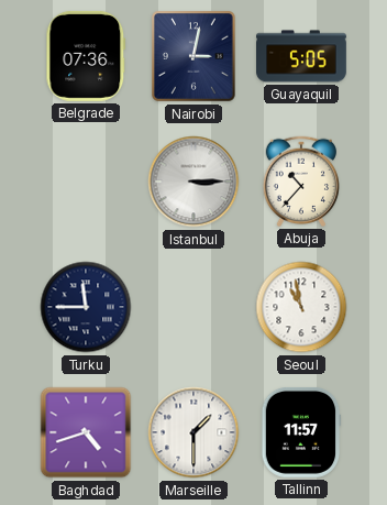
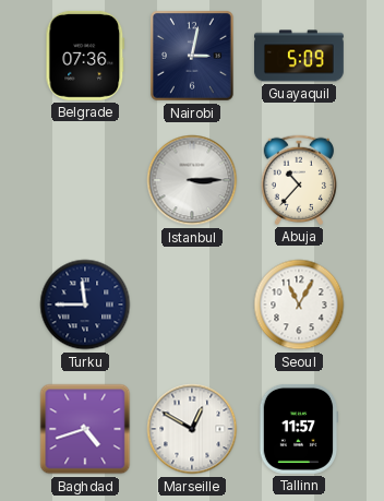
Guayaquil: 5:05 -> 5:09 (300, 56)
Seoul: 10:58 -> 11:05 (299, 305)
Marseille: 1:30 -> 12:50 (192, 429)
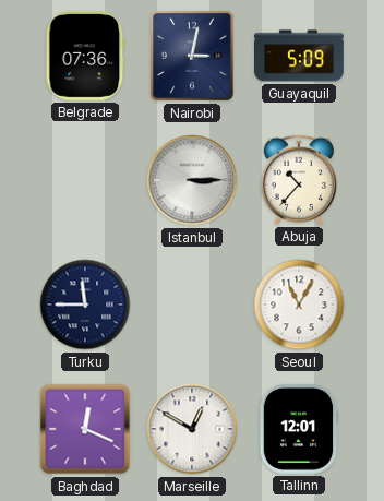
Baghdad: 4:42 -> 12:19 (85, 429)
Tallinn: 11:57 -> 12:01 (299, 429)
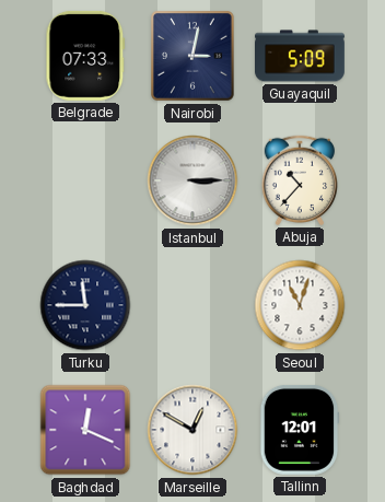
Belgrade: 07:36 -> 07:33 (85, 56)
Seoul: 11:05 -> 11:03 (300, 305)
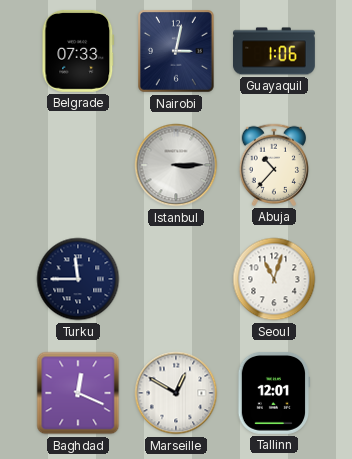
Guayaquil: 5:09 -> 1:06 (275, 51)
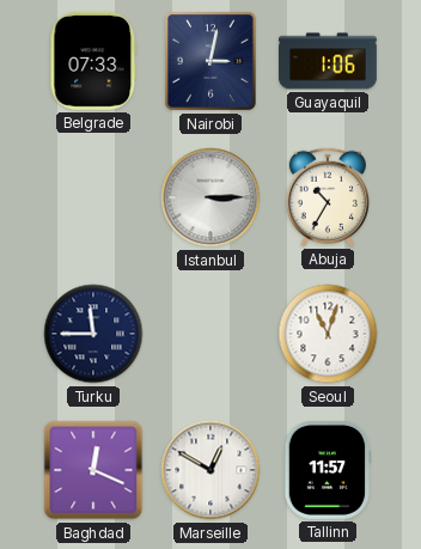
Abuja: 10:37 -> 10:35 (327, 197)
Tallinn: 12:01 -> 11:57 (328, 470)
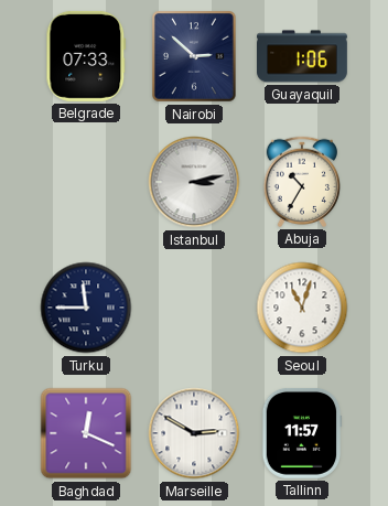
Nairobi: 3:02 -> 2:52 (195, 57)
Istanbul: 3:15 -> 3:13 (194, 182)
Marseille: 12:50 -> 2:50 (194, 433)
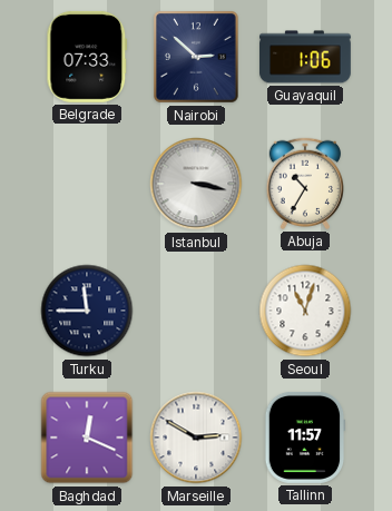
Istanbul: 3:13 -> 3:17 (196, 184)
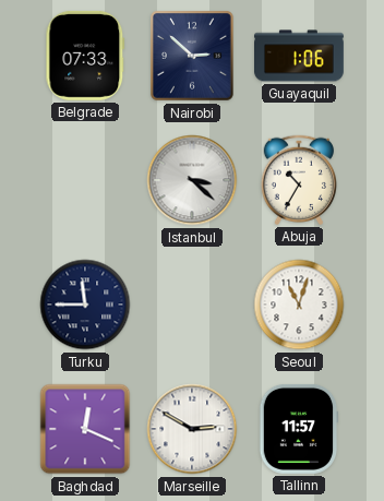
Istanbul: 3:17 -> 3:22 (192, 180)
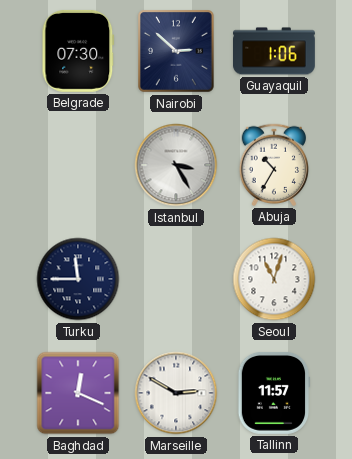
Belgrade: 07:33 -> 07:30 (78, 51)
Istanbul: 3:22 -> 3:25 (176, 165)
